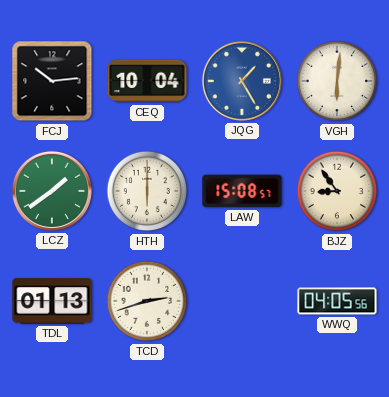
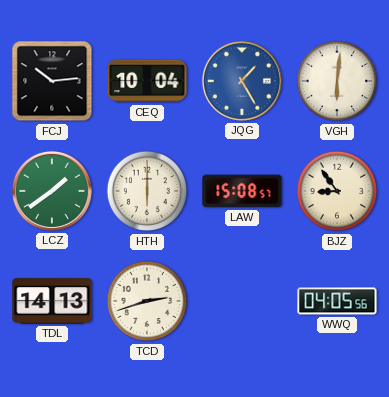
TDL: 01:13 -> 14:13 (52, 301)
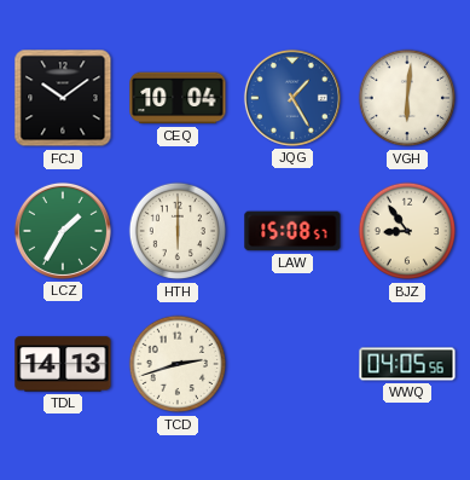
FCJ: 10:14 -> 10:09 (63, 98)
LCZ: 1:39 -> 1:35 (63, 231)
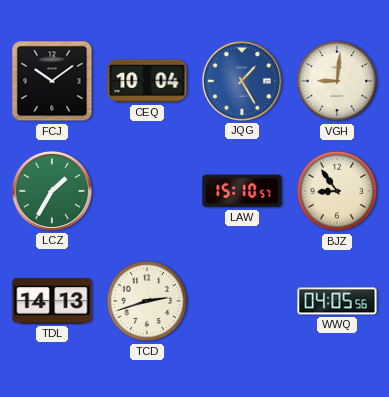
VGH: 6:01 -> 9:01 (337, 81)
HTH: 6:00 -> none (178, 231)
LAW: 15:08 -> 15:10 (242, 191)
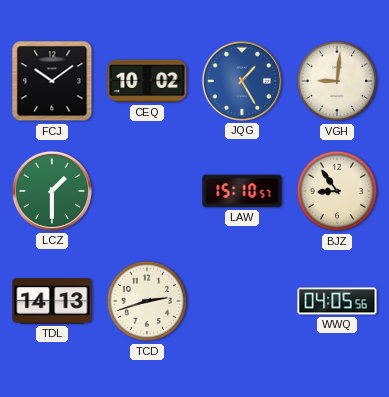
CEQ: 10:04 -> 10:02 (147, 81)
LCZ: 1:35 -> 1:30 (52, 191)
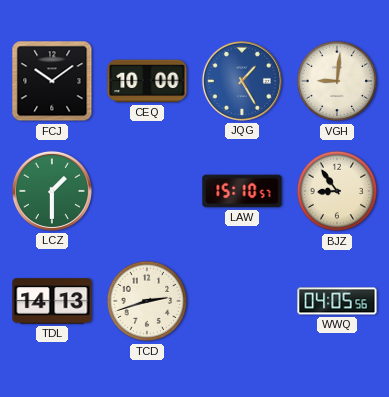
CEQ: 10:02 -> 10:00 (147, 81)
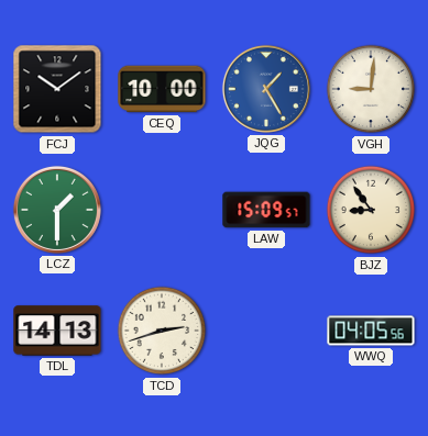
LAW: 15:10 -> 15:09 (266, 210)
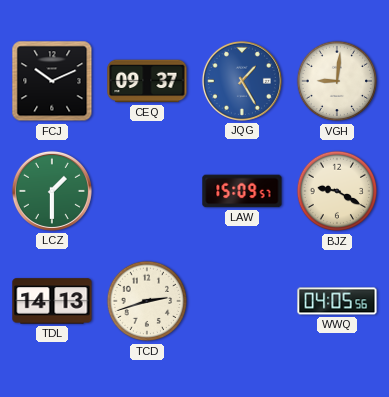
FCJ: 10:09 -> 10:11 (52, 81)
CEQ: 10:00 -> 09:37 (147, 81)
BJZ: 8:54 -> 9:20 (337, 191)
